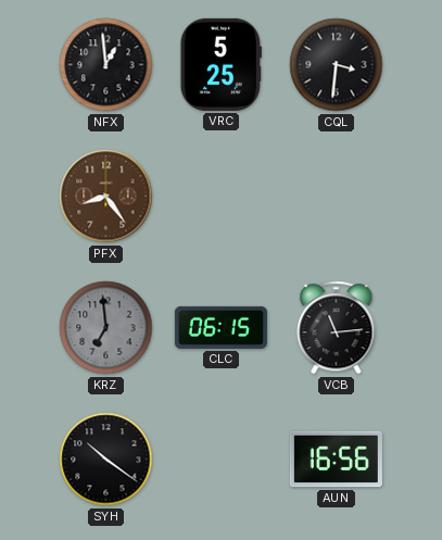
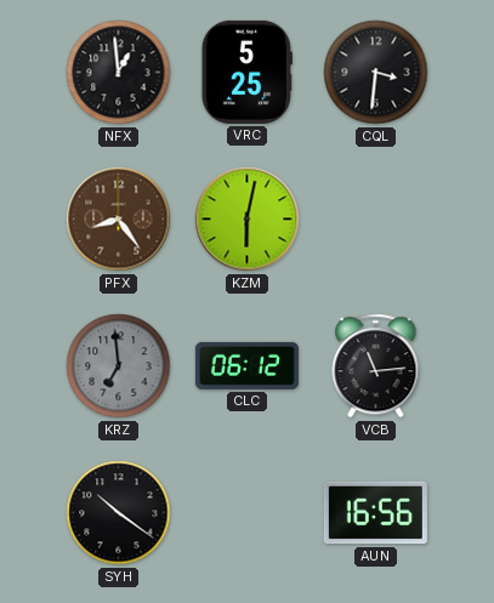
KZM: none -> 6:02 (248, 220)
CLC: 06:15 -> 06:12 (246, 365)
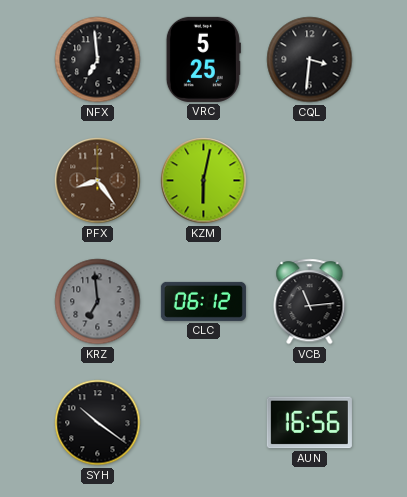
NFX: 12:59 -> 6:59 (98, 60)
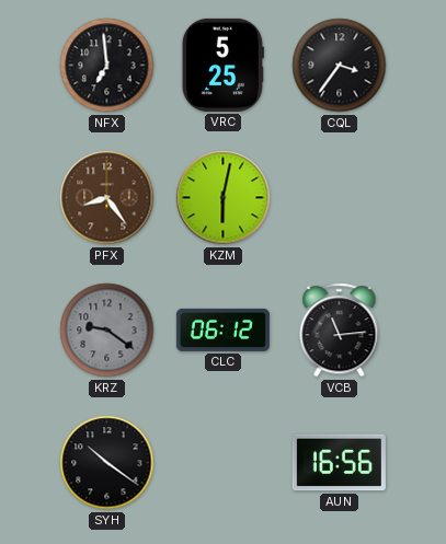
CQL: 3:31 -> 3:36 (340, 66)
KRZ: 6:59 -> 9:21 (107, 331)
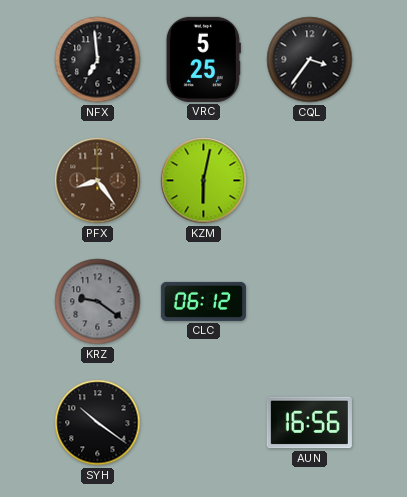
VCB: 11:14 -> none (340, 331)
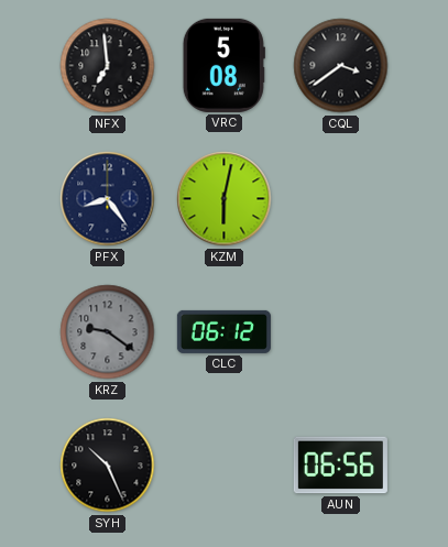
VRC: 5:25 -> 5:08 (223, 65)
CQL: 3:36 -> 3:39 (341, 66)
PFX dial: brown -> navy (108, 199)
SYH: 10:21 -> 10:26 (108, 466)
AUN: 16:56 -> 06:56 (340, 466)
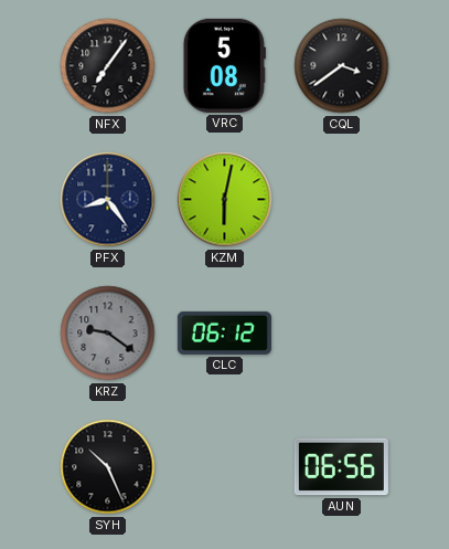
NFX: 6:59 -> 7:06 (108, 66)
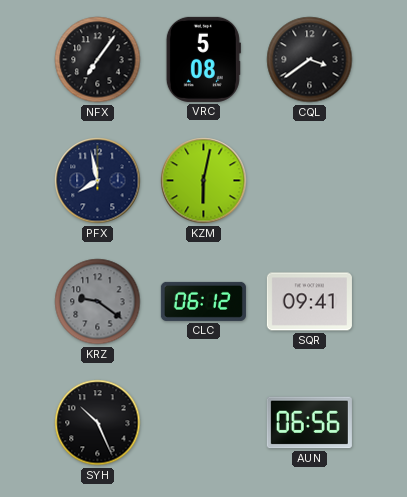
PFX: 8:24 -> 7:58 (98, 181)
SQR: none -> 09:41 (309, 302)
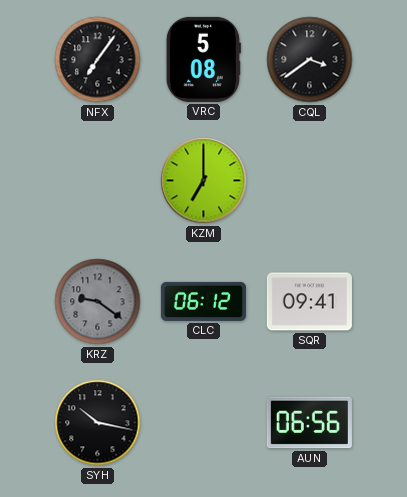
PFX: 7:58 -> none (98, 181)
KZM: 6:02 -> 7:00 (204, 181)
SYH: 10:26 -> 10:17 (98, 423)
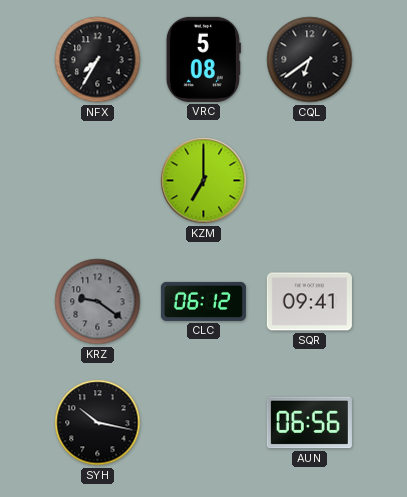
NFX: 7:06 -> 7:35 (98, 60)
CQL: 3:39 -> 6:39 (310, 60)
